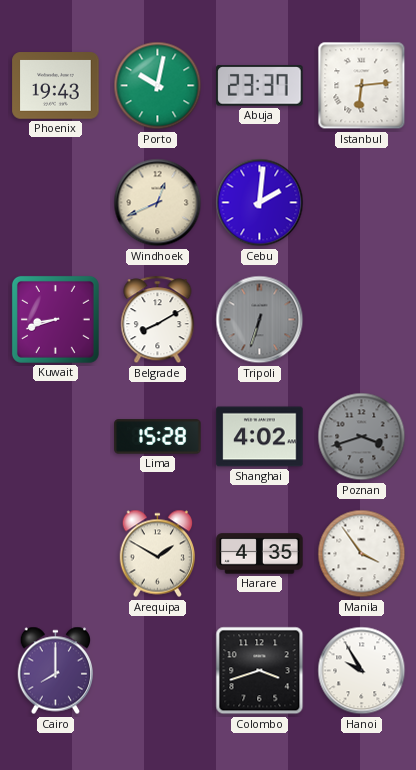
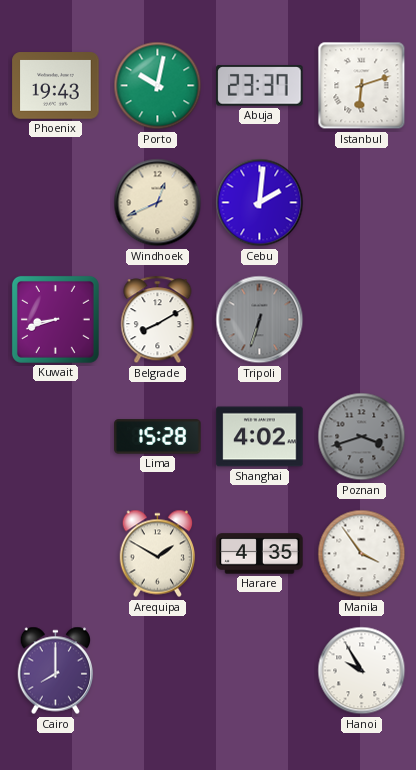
Istanbul: 6:14 -> 6:12 (362, 86)
Colombo: 3:42 -> none (260, 671)
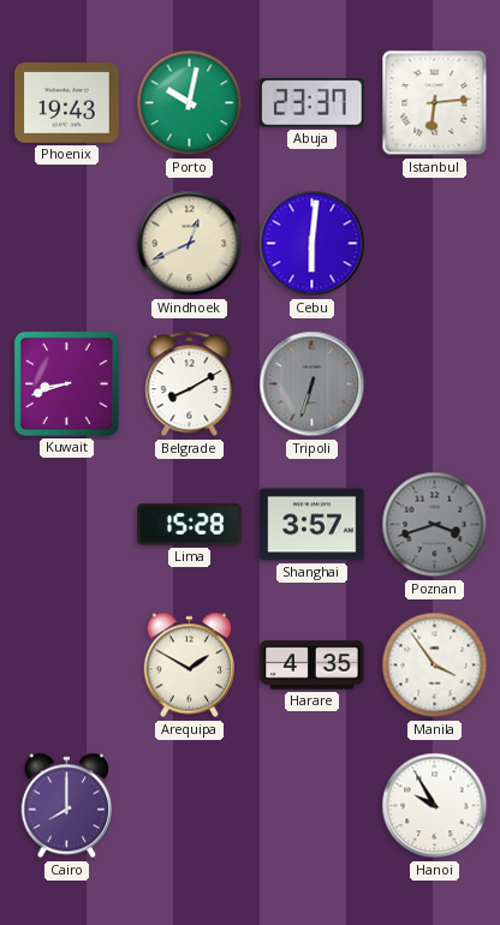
Istanbul: 6:12 -> 6:14 (435, 103)
Cebu: 2:01 -> 6:01 (312, 244)
Shanghai: 4:02 -> 3:57 (312, 525)
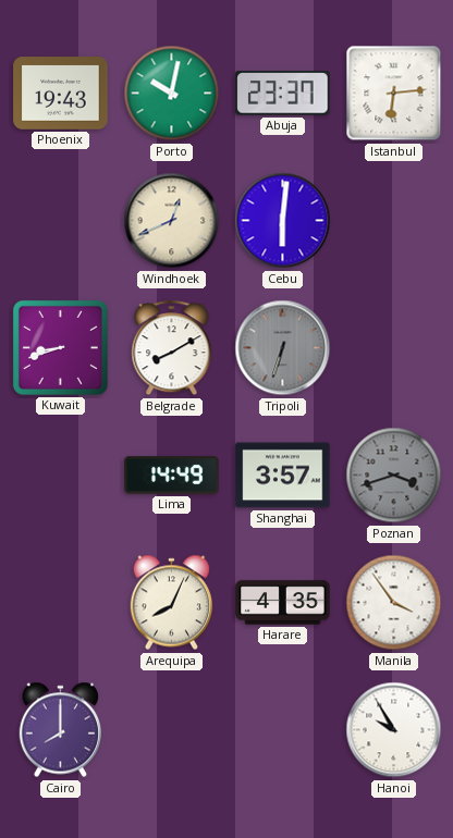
Lima: 15:28 -> 14:49 (172, 476)
Arequipa: 1:50 -> 8:04 (172, 603)
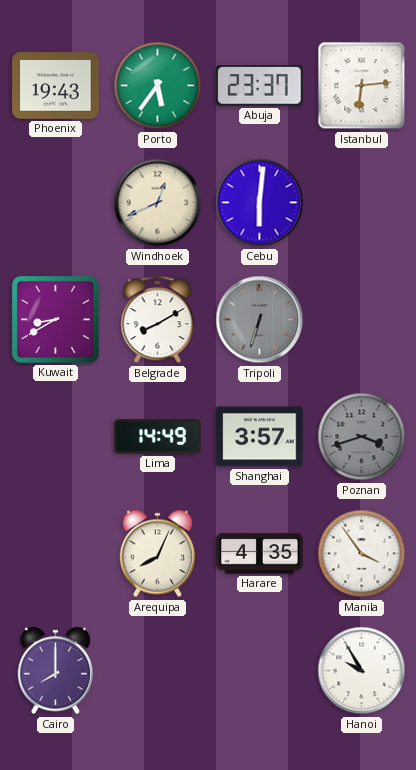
Porto: 10:02 -> 5:36 (158, 86)
Kuwait: 8:42 -> 8:40 (55, 319)
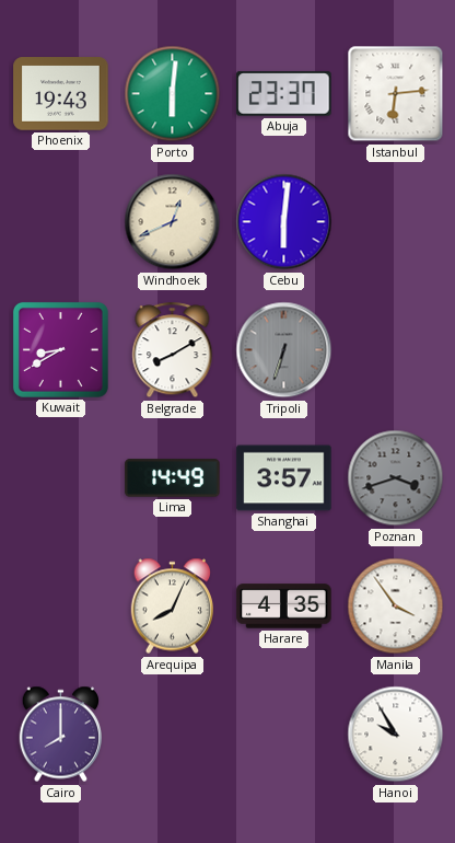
Porto: 5:36 -> 6:01 (173, 94)
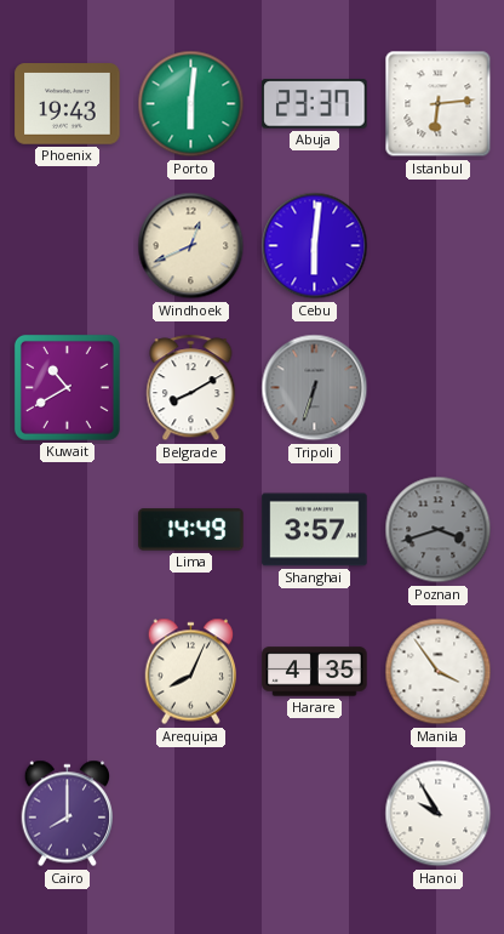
Kuwait: 8:40 -> 10:40 (67, 387)
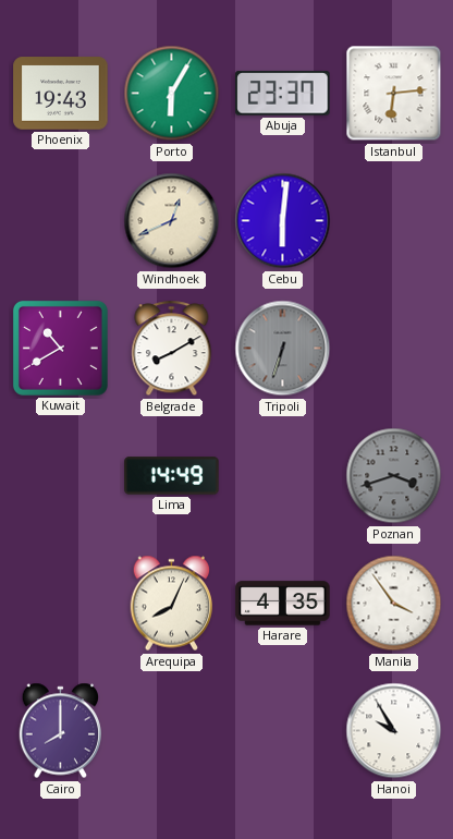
Porto: 6:01 -> 6:05 (172, 94)
Shanghai: 3:57 -> none (315, 530)
